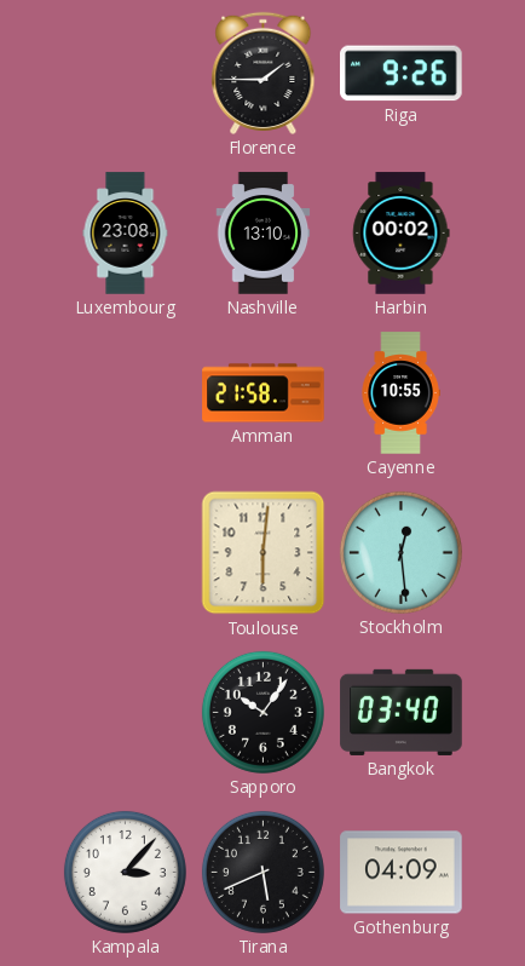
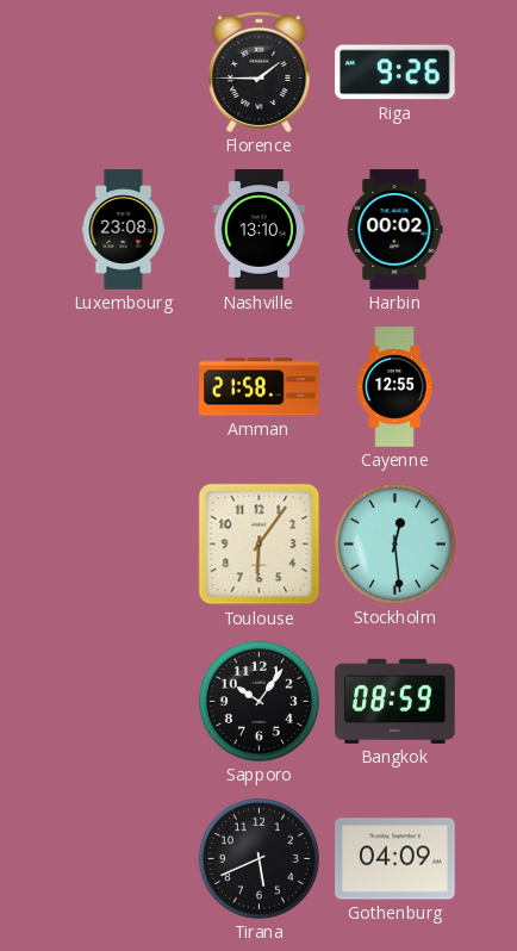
Cayenne: 10:55 -> 12:55 (394, 387)
Toulouse: 6:01 -> 6:06 (260, 545)
Bangkok: 03:40 -> 08:59 (395, 701)
Kampala: 3:07 -> none (125, 872)
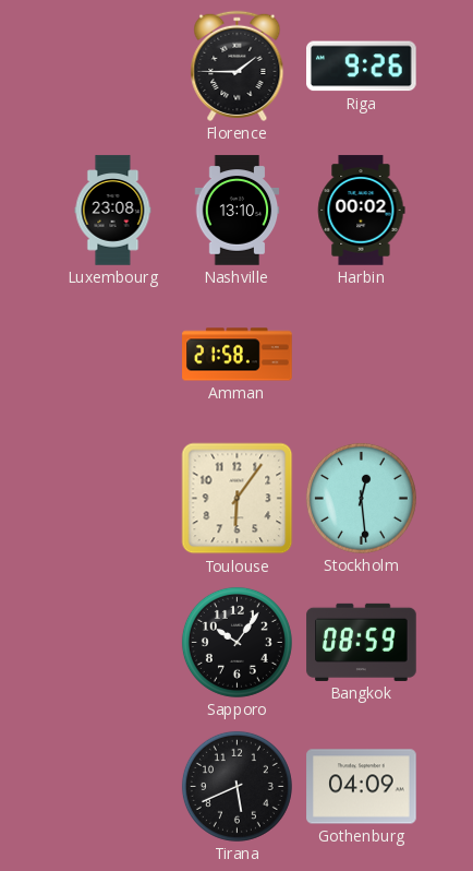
Cayenne: 12:55 -> none (394, 387)
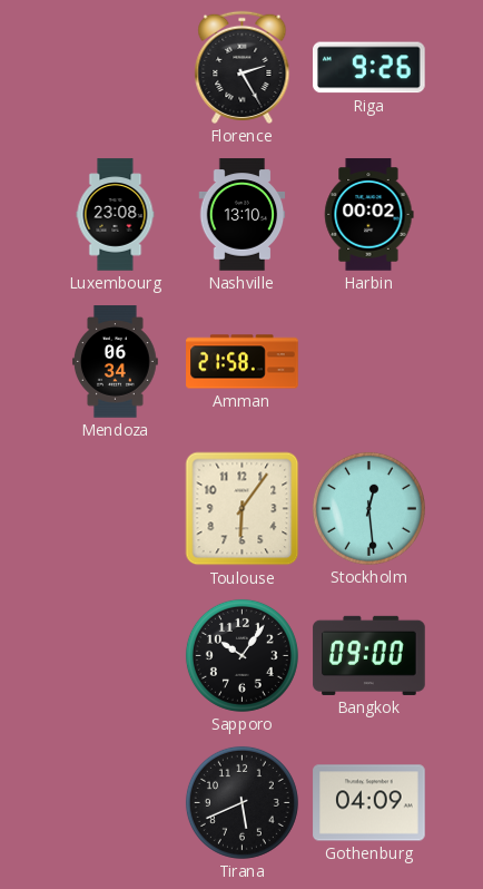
Florence: 1:45 -> 2:25 (243, 67)
Mendoza: none -> 06:34 (116, 362)
Bangkok: 08:59 -> 09:00 (369, 655)
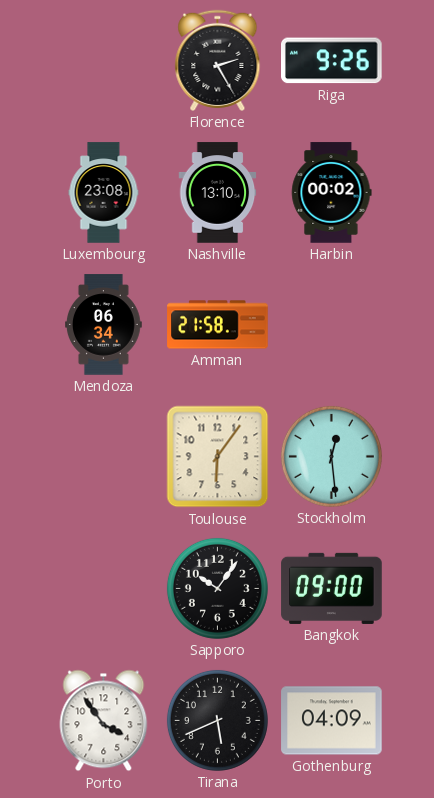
Porto: none -> 3:54 (104, 721)
